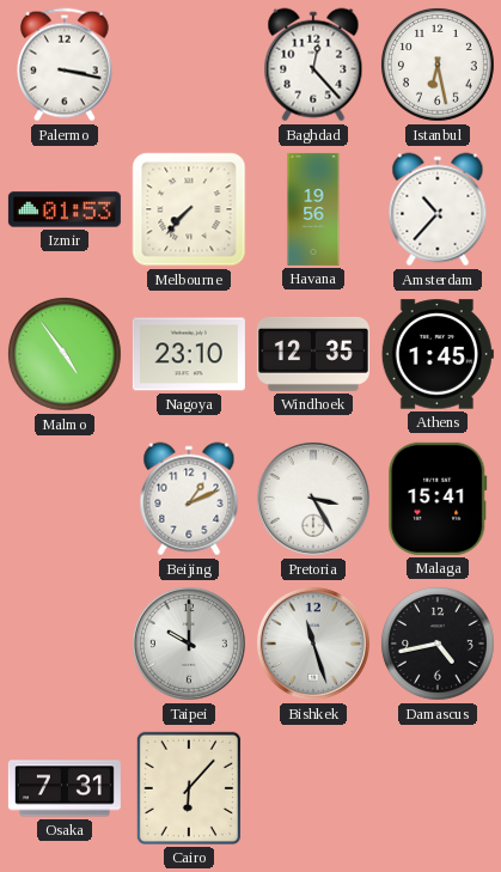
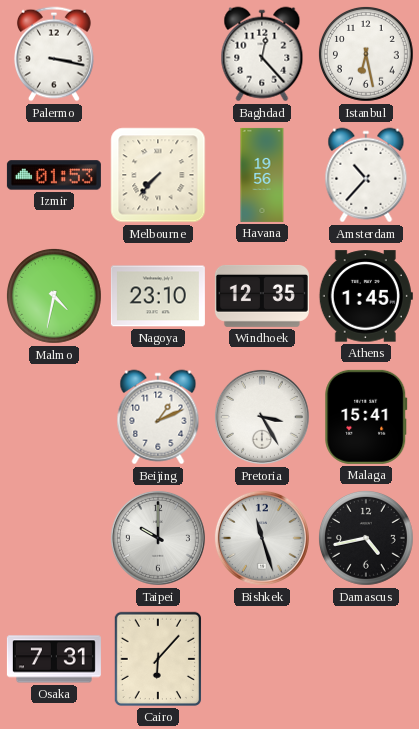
Malmo: 4:54 -> 4:32 (55, 297)
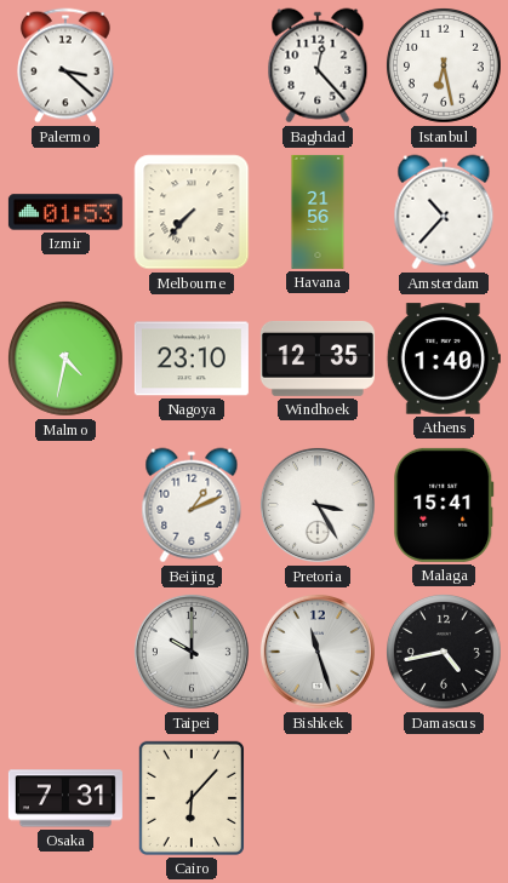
Palermo: 3:17 -> 3:22 (67, 65)
Havana: 19:56 -> 21:56 (318, 212)
Athens: 1:45 -> 1:40 (444, 359)
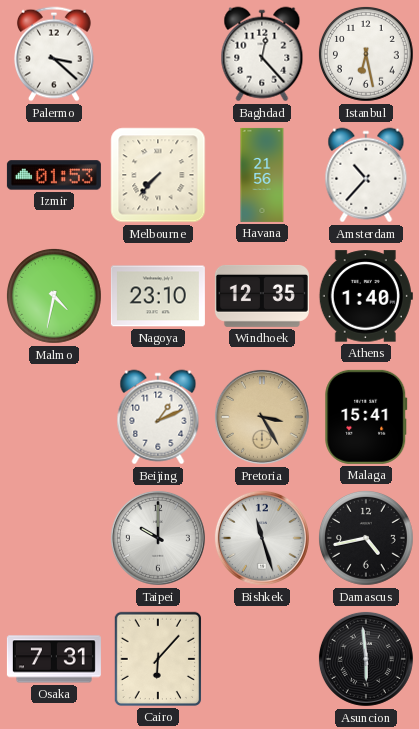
Pretoria dial: white -> champagne (262, 417)
Asuncion: none -> 5:59 (366, 659)
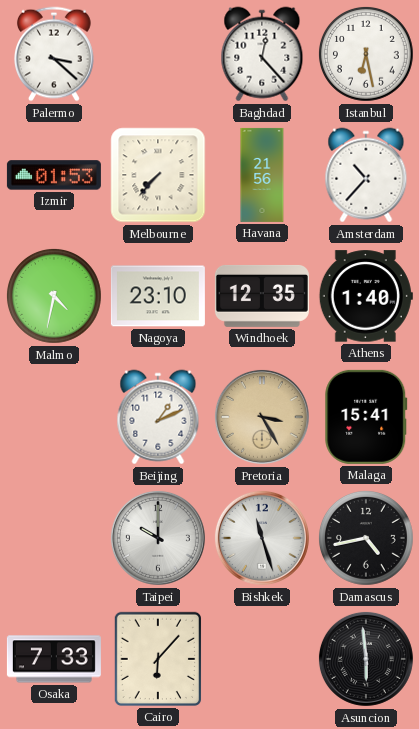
Osaka: 7:31 -> 7:33 (54, 659)
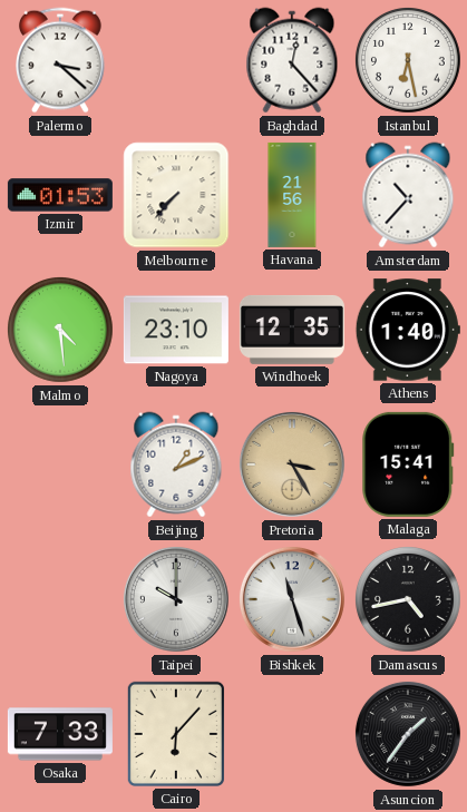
Malmo: 4:32 -> 4:29 (61, 331)
Asuncion: 5:59 -> 1:36 (408, 734)
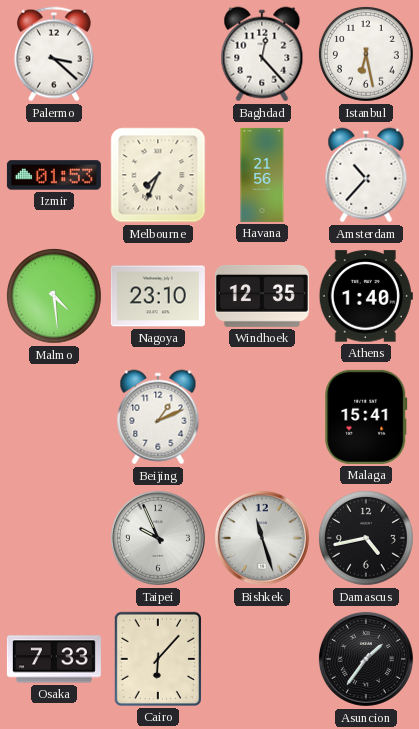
Melbourne: 7:37 -> 7:34 (158, 175)
Pretoria: 3:25 -> none (292, 464)
Taipei: 10:00 -> 9:56 (158, 538)
